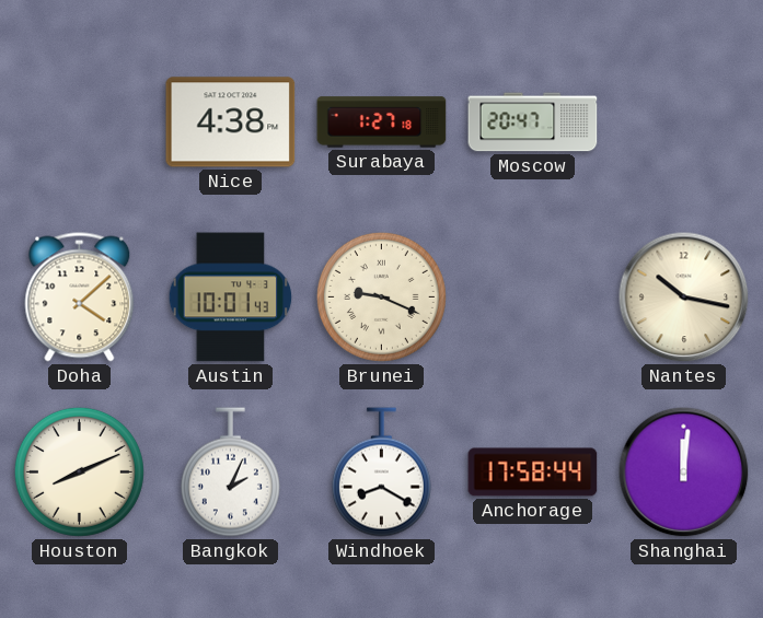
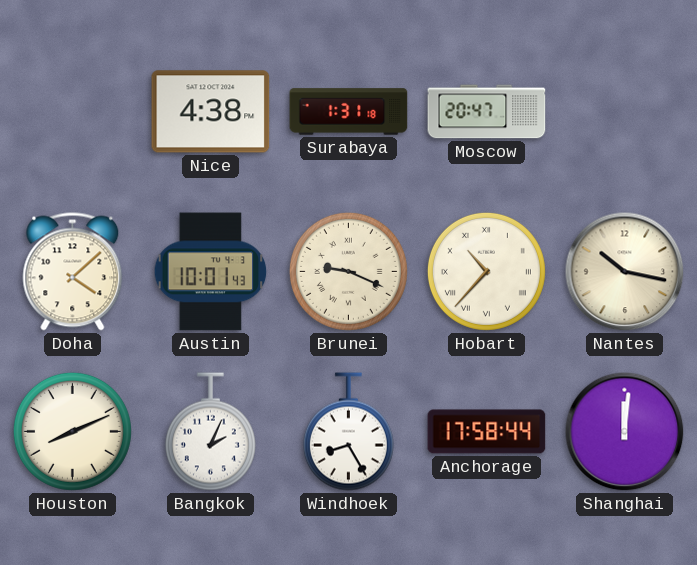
Surabaya: 1:27 -> 1:31 (349, 112)
Hobart: none -> 10:37 (486, 271)
Windhoek: 8:20 -> 8:25 (348, 432)
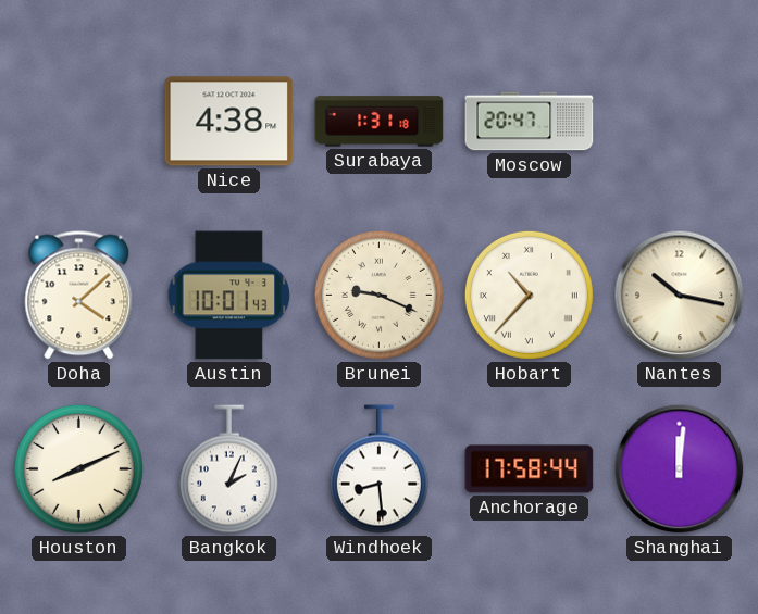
Windhoek: 8:25 -> 8:29 (378, 469)
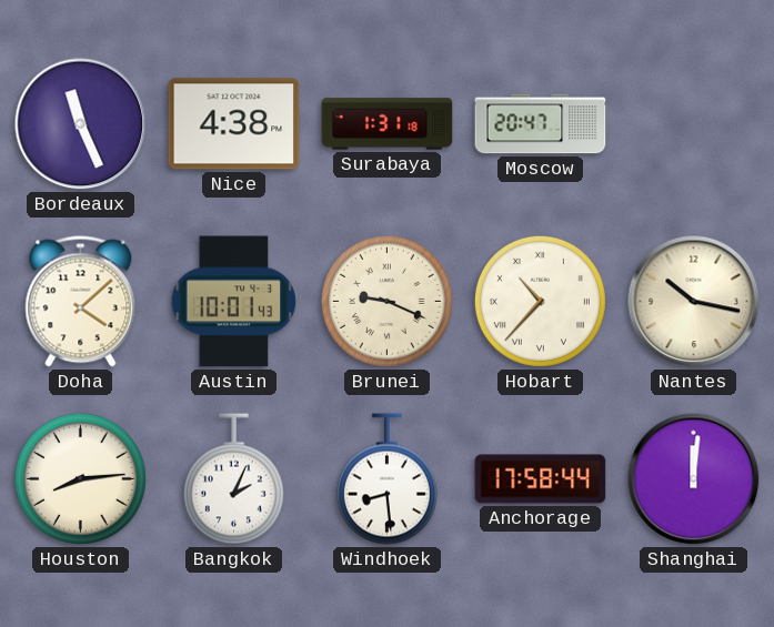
Bordeaux: none -> 11:26 (81, 124)
Houston: 8:11 -> 8:14 (80, 478)
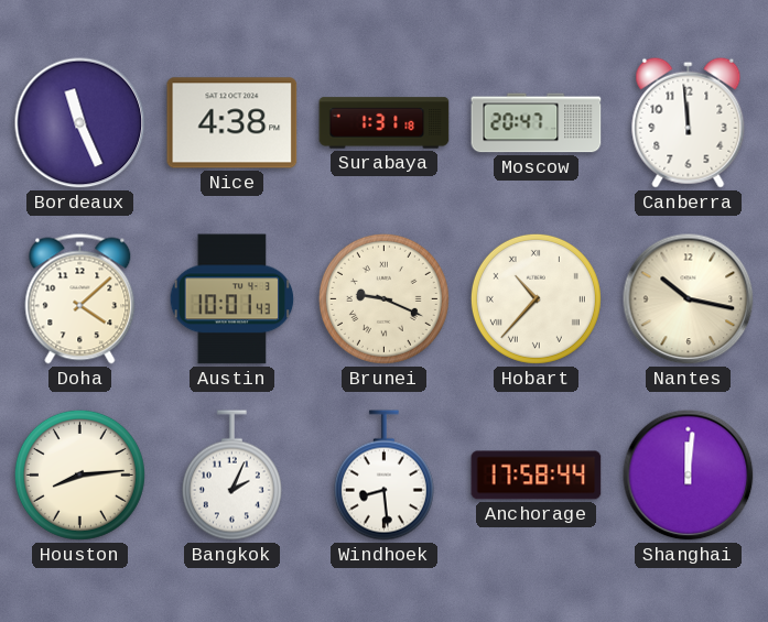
Canberra: none -> 11:59 (689, 122)
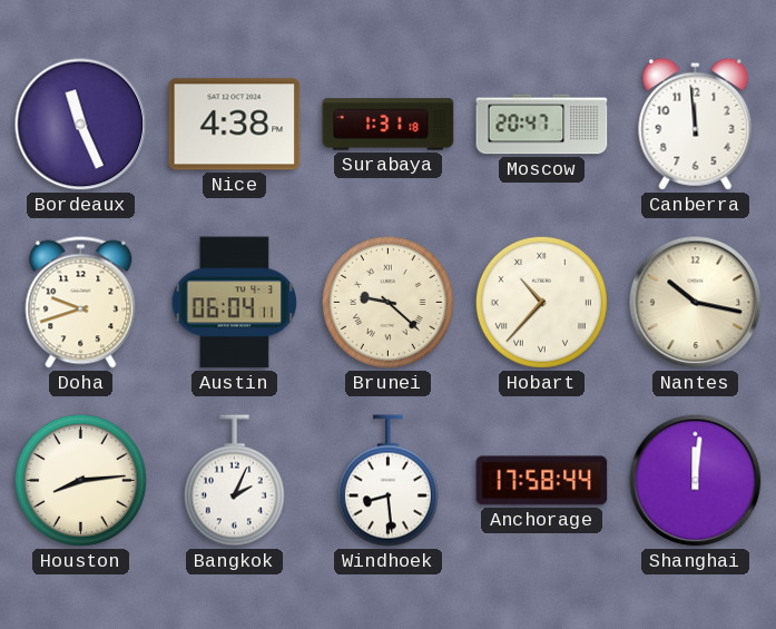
Doha: 4:08 -> 9:42 (81, 303)
Austin: 10:01 -> 06:04 (235, 303)
Brunei: 9:19 -> 9:22 (387, 302)
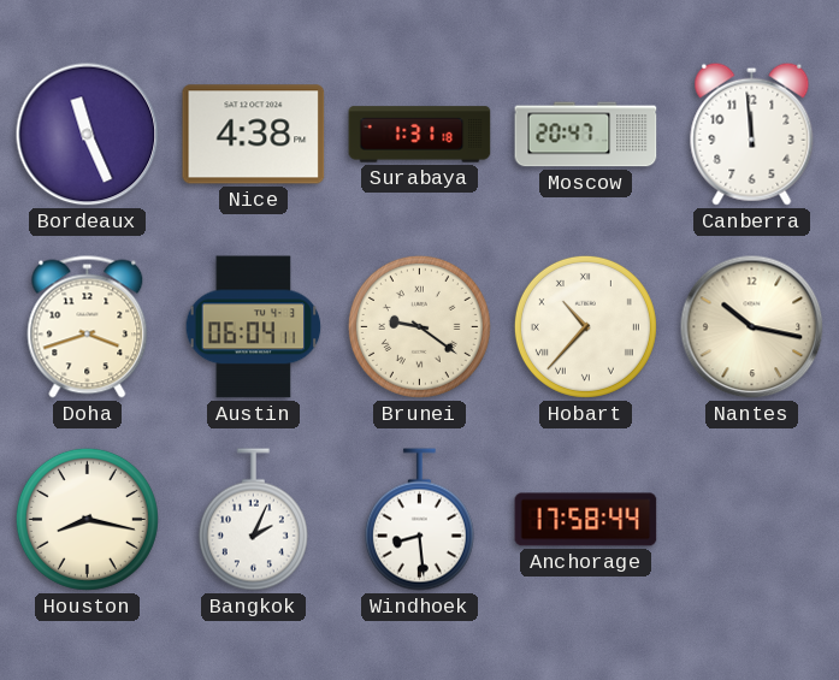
Doha: 9:42 -> 3:42 (88, 327)
Brunei: 9:22 -> 9:21 (419, 326)
Houston: 8:14 -> 8:17 (87, 519)
Shanghai: 12:01 -> none (696, 481)
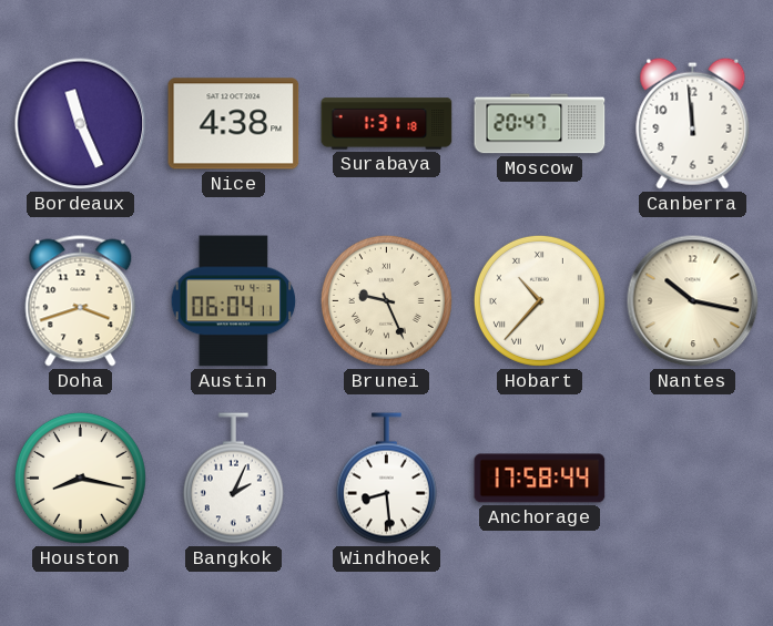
Brunei: 9:21 -> 9:26 (386, 300)
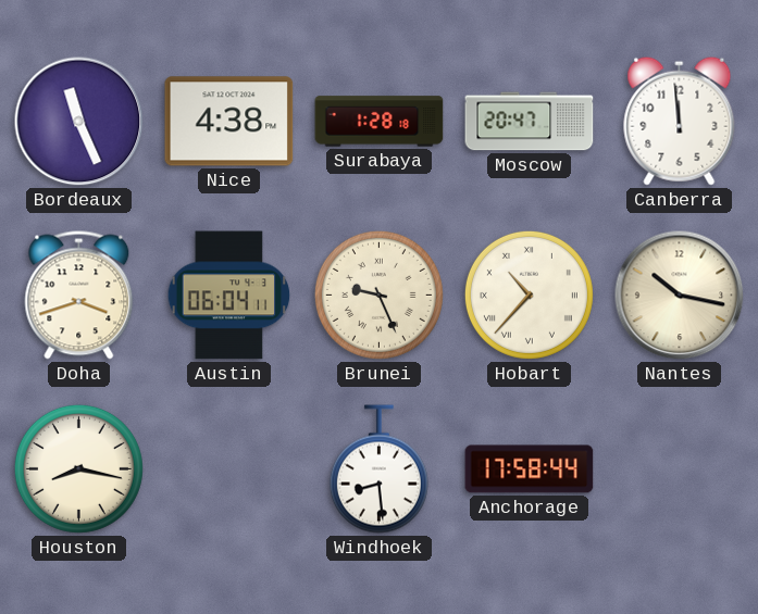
Surabaya: 1:31 -> 1:28 (380, 122)
Bangkok: 2:04 -> none (233, 479)
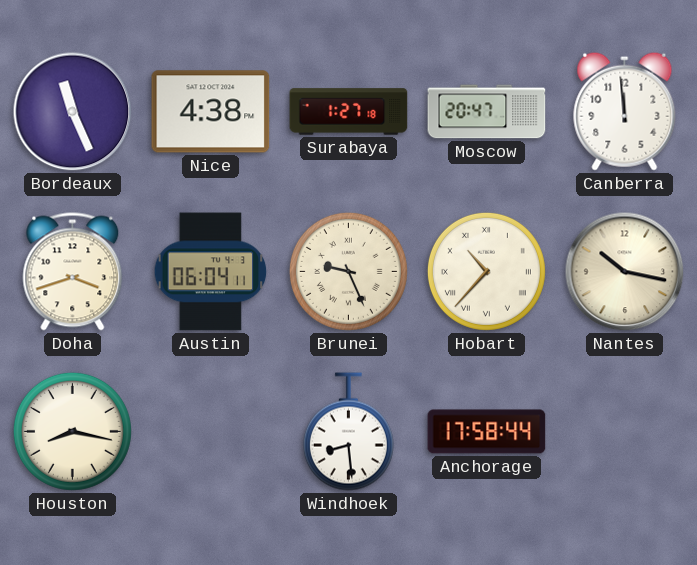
Surabaya: 1:28 -> 1:27 (349, 112)
